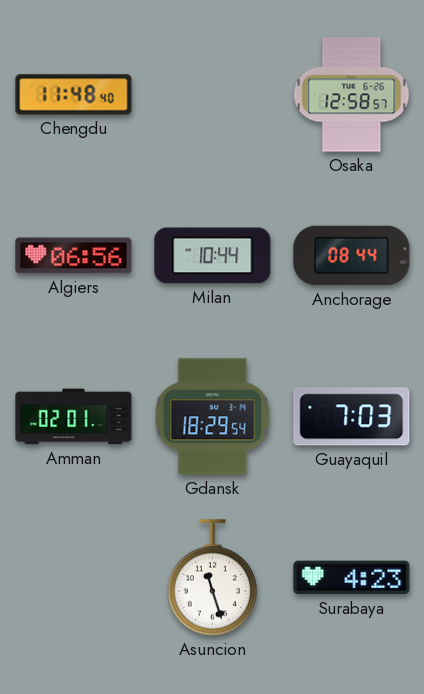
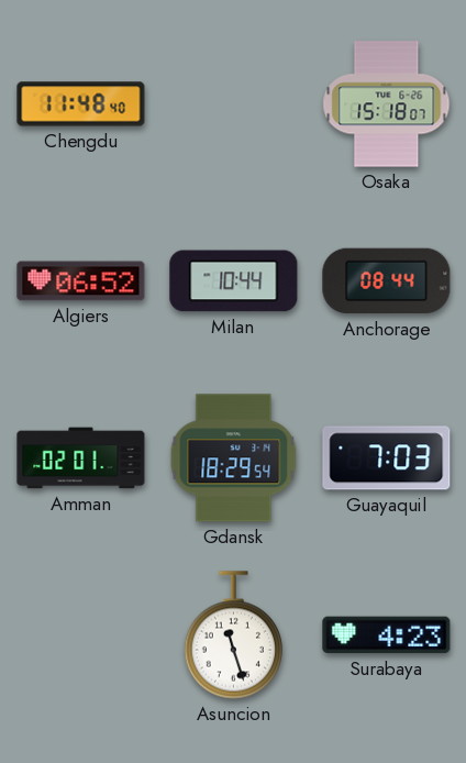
Osaka: 12:58 -> 15:18 (387, 104)
Algiers: 06:56 -> 06:52 (81, 281)
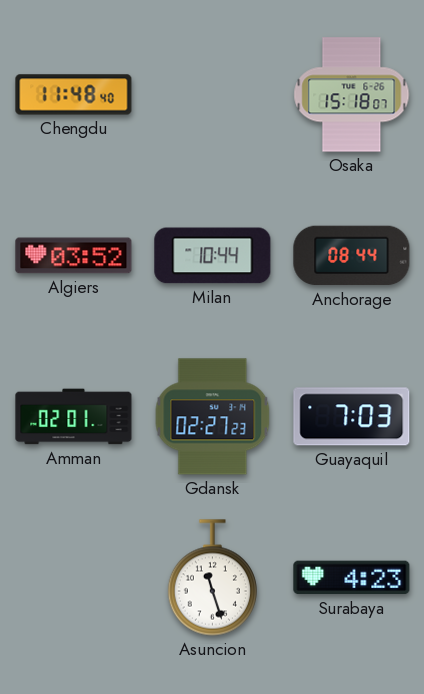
Algiers: 06:52 -> 03:52 (74, 256)
Gdansk: 18:29 -> 02:27 (213, 417)
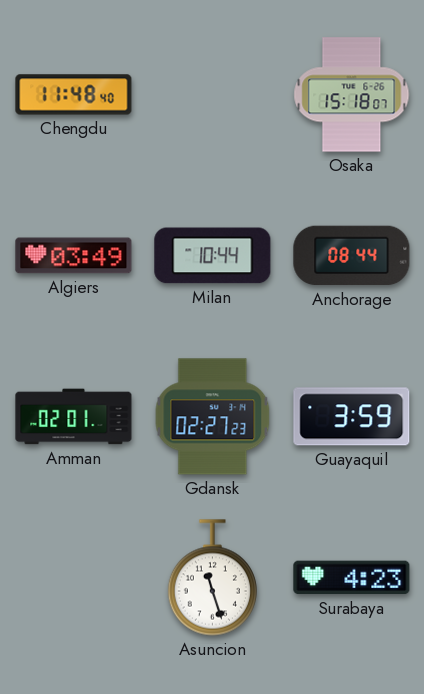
Algiers: 03:52 -> 03:49 (74, 256)
Guayaquil: 7:03 -> 3:59 (352, 417)
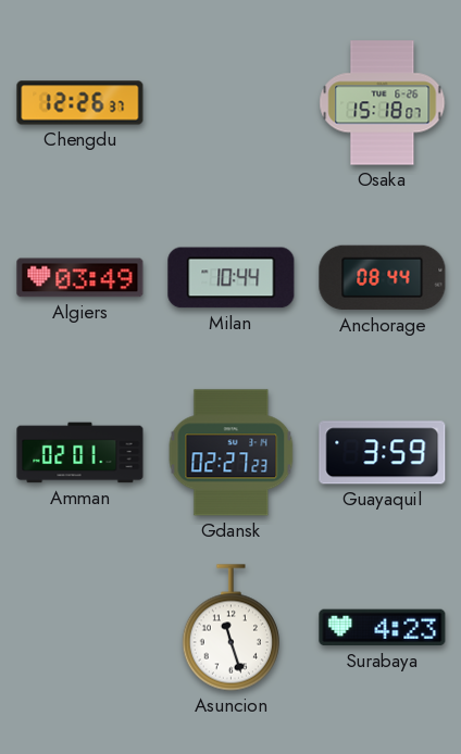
Chengdu: 11:48 -> 12:26 (80, 103)
